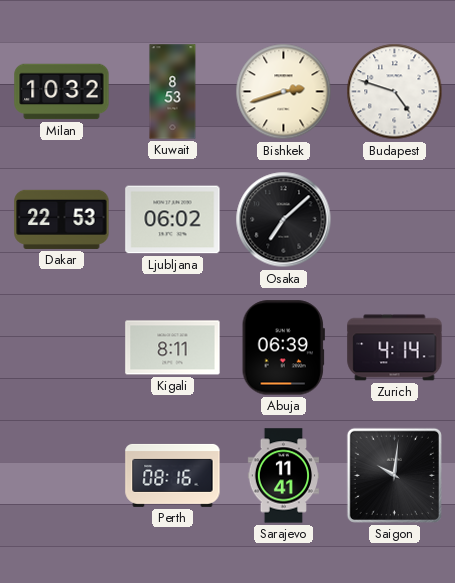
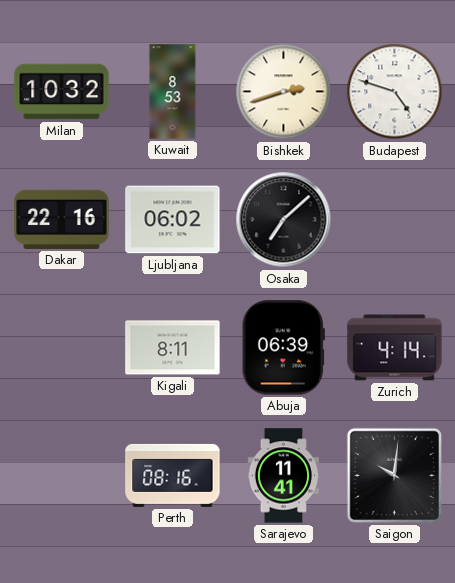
Dakar: 22:53 -> 22:16 (62, 219)
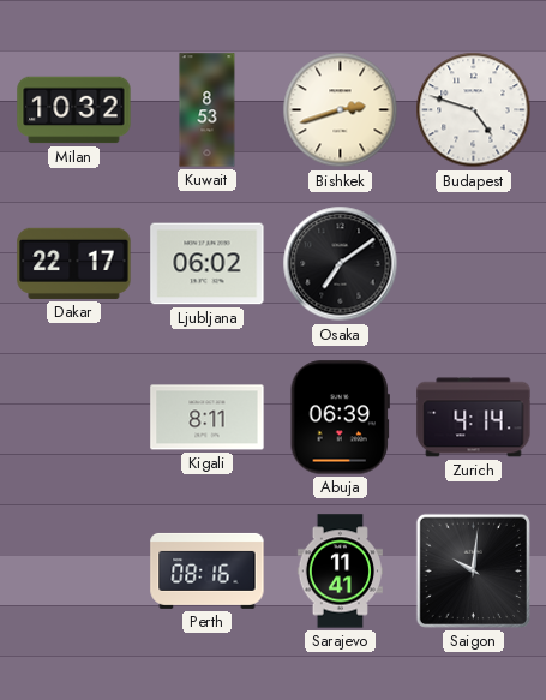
Dakar: 22:16 -> 22:17 (74, 263)
Osaka: 7:08 -> 7:09 (341, 264)
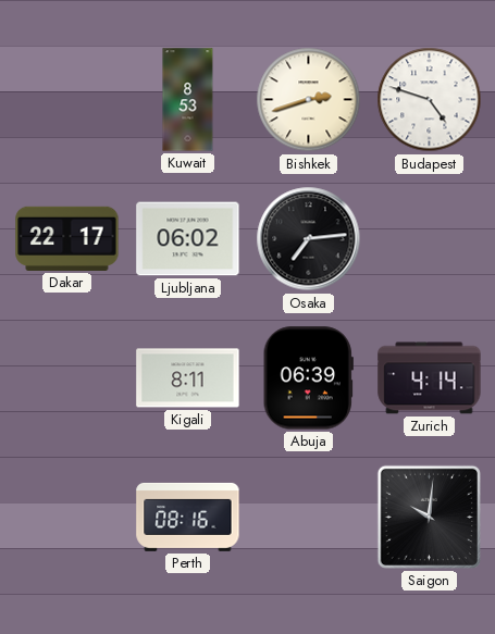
Milan: 10:32 -> none (74, 110)
Osaka: 7:09 -> 7:14 (309, 239)
Sarajevo: 11:41 -> none (340, 572)
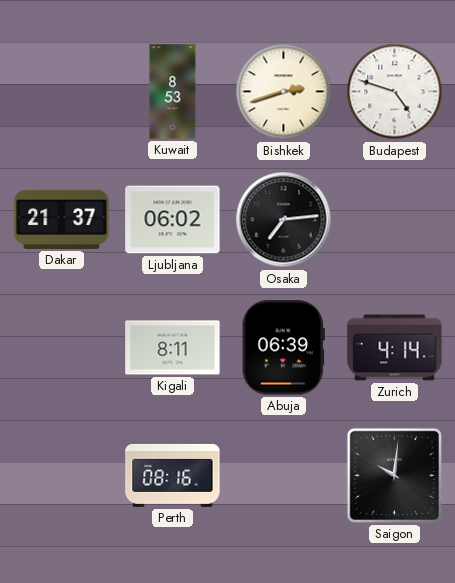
Dakar: 22:17 -> 21:37 (62, 219)
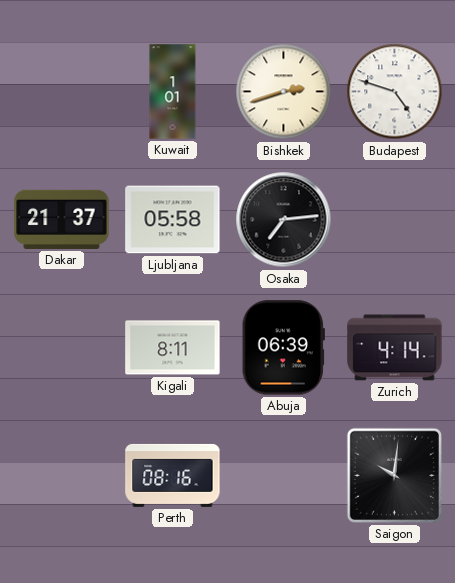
Kuwait: 8:53 -> 1:01 (173, 92)
Ljubljana: 06:02 -> 05:58 (173, 220)
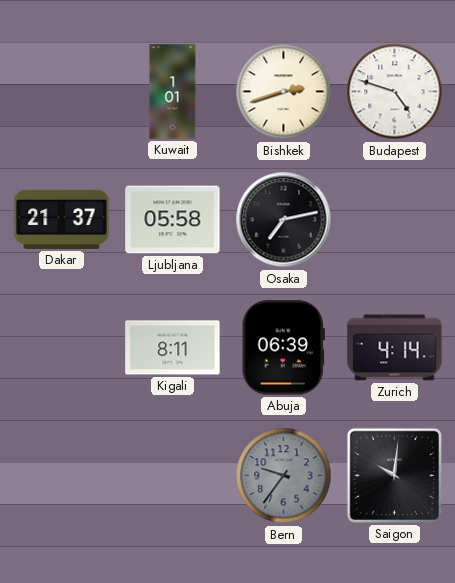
Osaka: 7:14 -> 7:13 (284, 220)
Perth: 08:16 -> none (173, 475)
Bern: none -> 9:36 (284, 476)
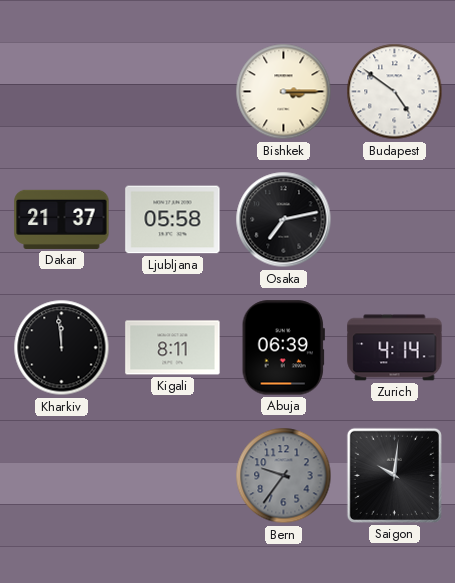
Kuwait: 1:01 -> none (173, 92)
Bishkek: 2:42 -> 3:15 (284, 92)
Budapest: 4:48 -> 4:51 (395, 92)
Kharkiv: none -> 11:59 (62, 348)
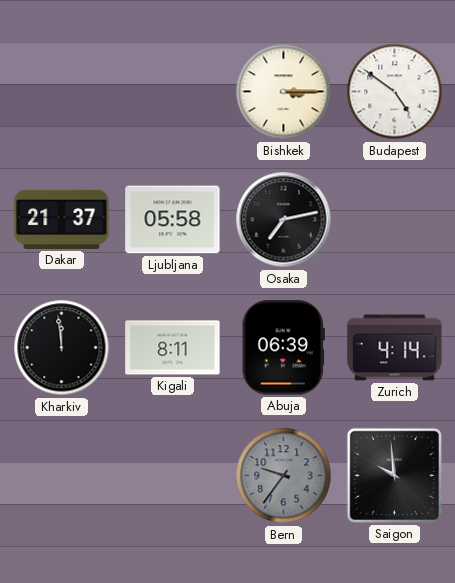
Saigon: 10:01 -> 9:59 (394, 475)
